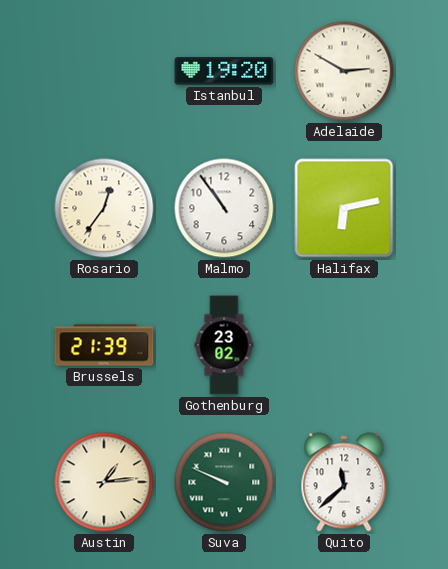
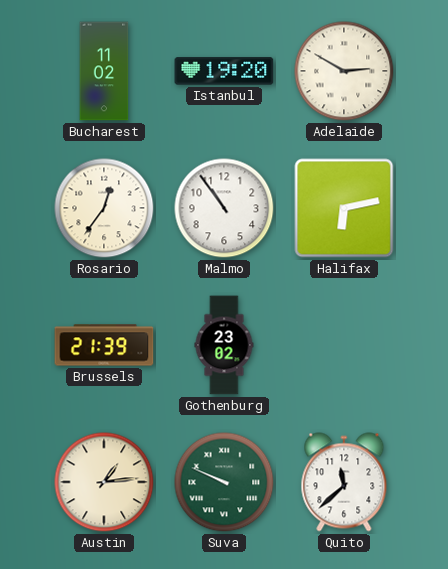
Bucharest: none -> 11:02 (104, 71)
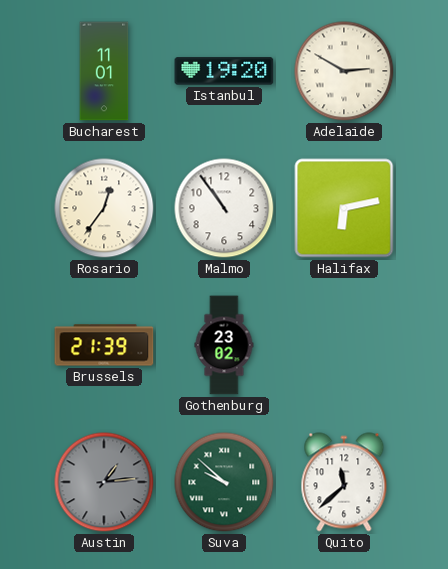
Bucharest: 11:02 -> 11:01 (104, 71)
Austin dial: cream -> grey (104, 482)
Suva: 9:49 -> 9:52 (224, 482)
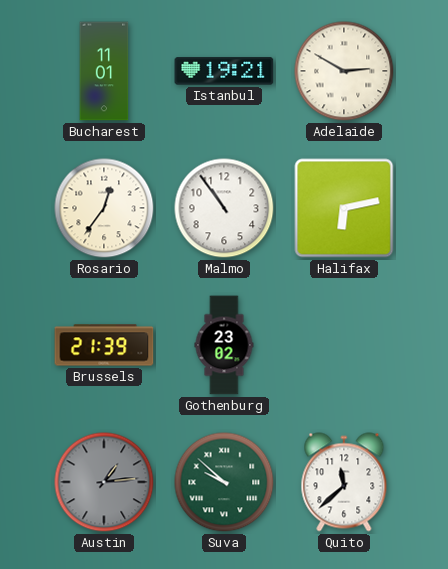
Istanbul: 19:20 -> 19:21 (224, 71)
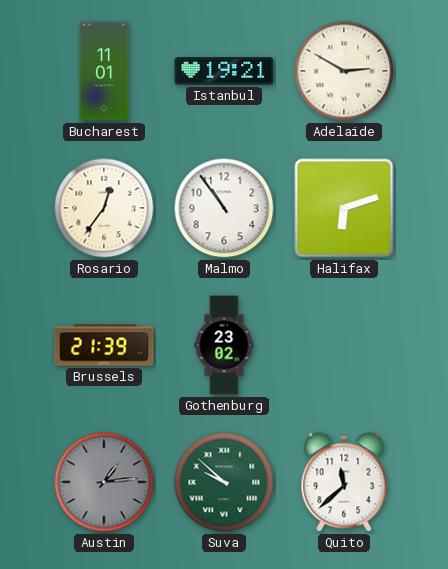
Halifax: 6:13 -> 6:12 (344, 208)
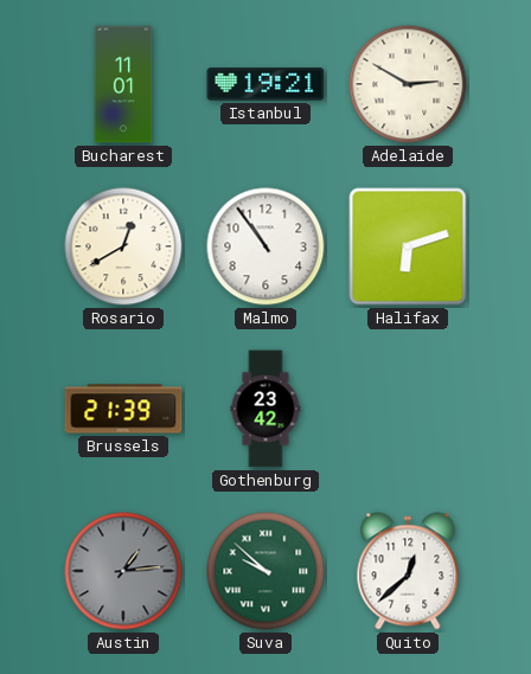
Rosario: 12:36 -> 12:40 (123, 246)
Gothenburg: 23:02 -> 23:42 (265, 409)
Quito: 11:38 -> 12:38 (408, 571)
